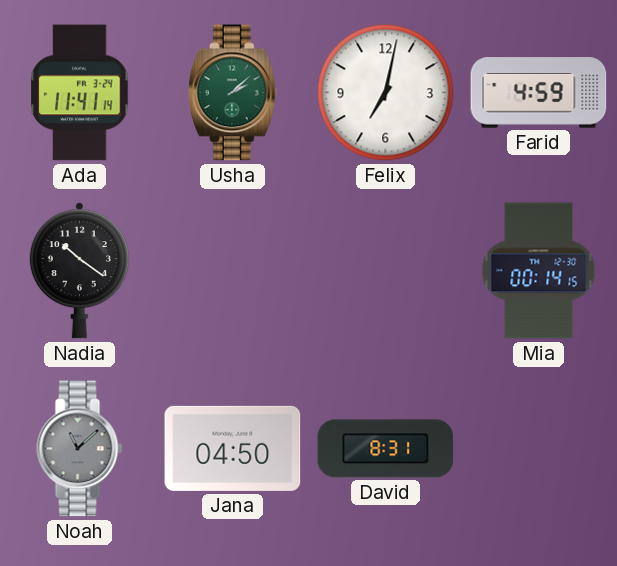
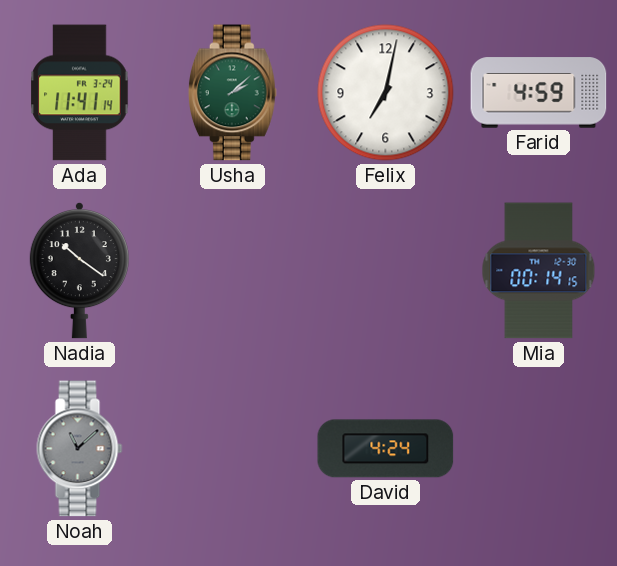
Jana: 04:50 -> none (233, 448)
David: 8:31 -> 4:24 (386, 449)
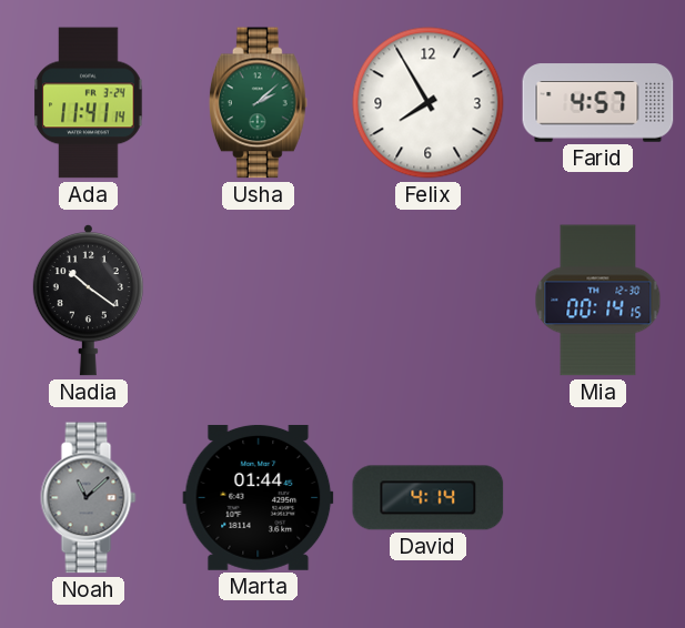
Felix: 7:02 -> 7:55 (429, 103)
Farid: 4:59 -> 4:57 (598, 103)
Marta: none -> 01:44 (259, 497)
David: 4:24 -> 4:14 (429, 498)
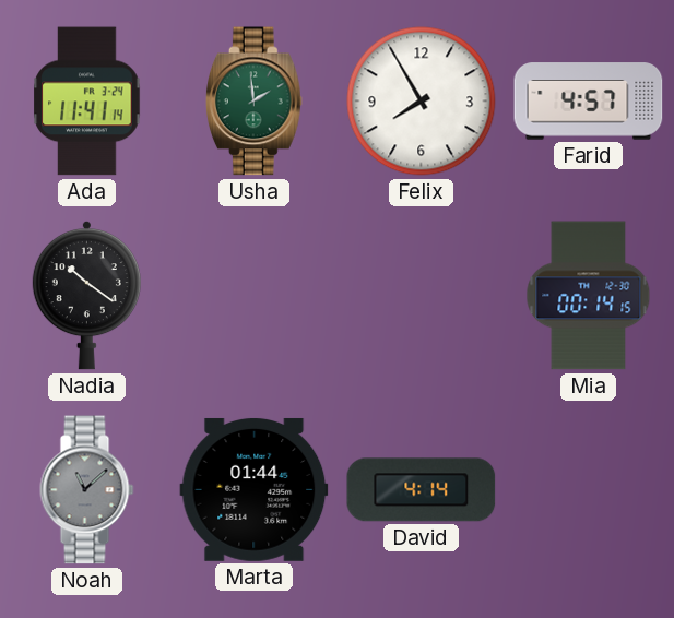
Usha: 2:08 -> 1:59 (253, 102)
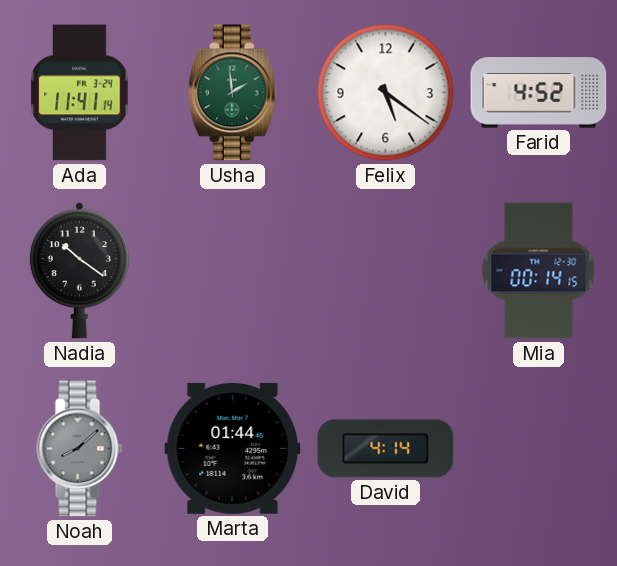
Felix: 7:55 -> 5:21 (386, 93)
Farid: 4:57 -> 4:52 (539, 93)
Noah: 11:08 -> 8:08 (80, 449)
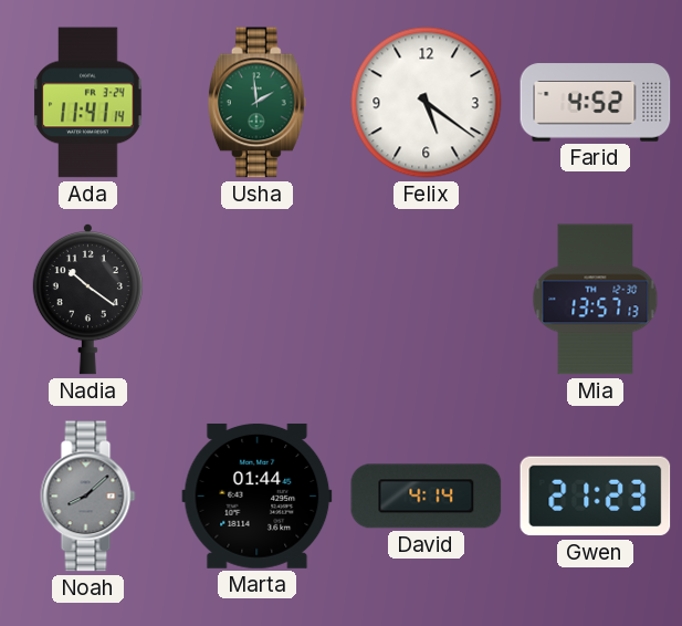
Mia: 00:14 -> 13:57 (596, 300)
Gwen: none -> 21:23 (596, 497)
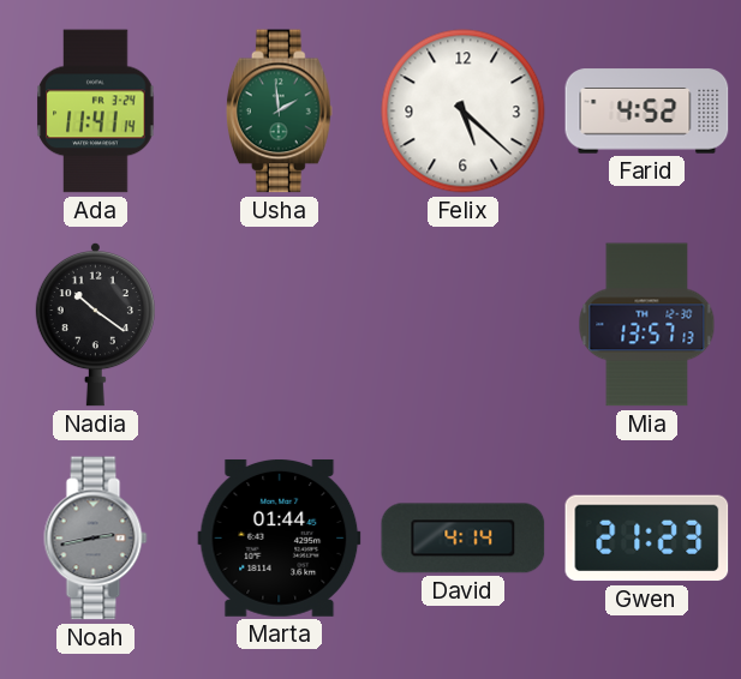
Felix: 5:21 -> 5:22 (464, 112)
Noah: 8:08 -> 2:43 (96, 539)
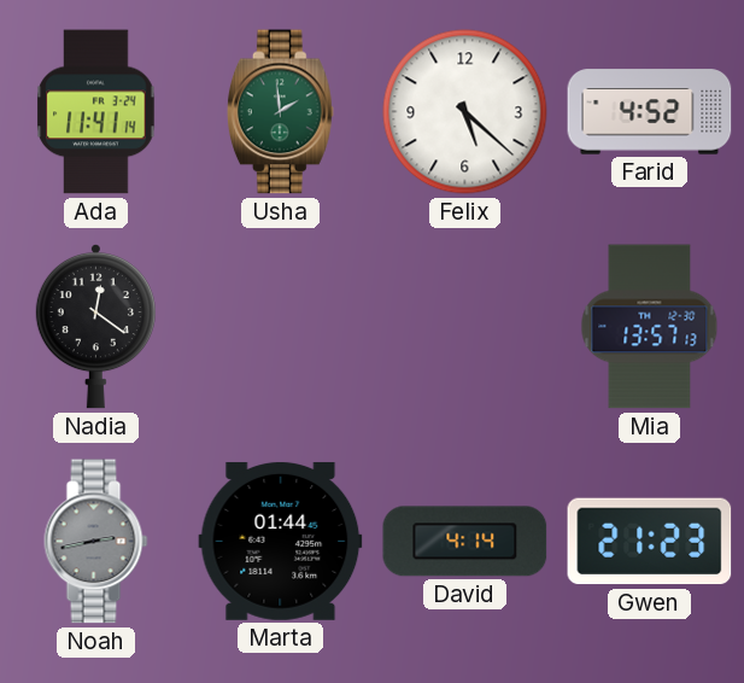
Nadia: 10:21 -> 12:21 (95, 326)
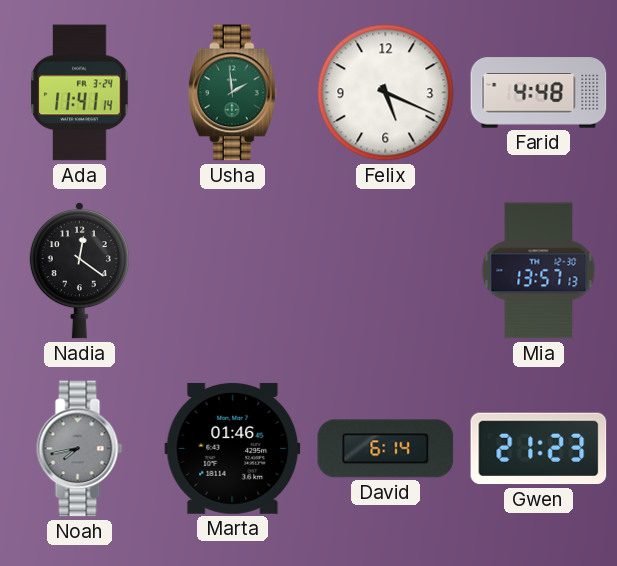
Felix: 5:22 -> 5:19 (386, 93)
Farid: 4:52 -> 4:48 (539, 93)
Noah: 2:43 -> 7:43 (80, 449)
Marta: 01:44 -> 01:46 (233, 448)
David: 4:14 -> 6:14 (386, 449)
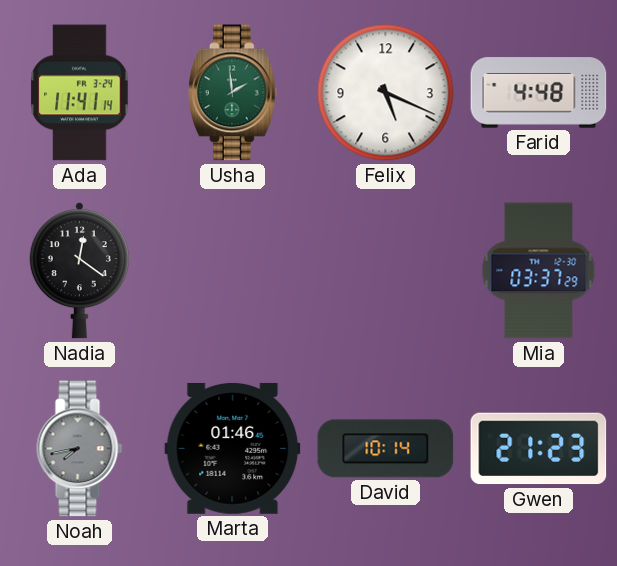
Mia: 13:57 -> 03:37 (539, 271)
David: 6:14 -> 10:14 (386, 449)
